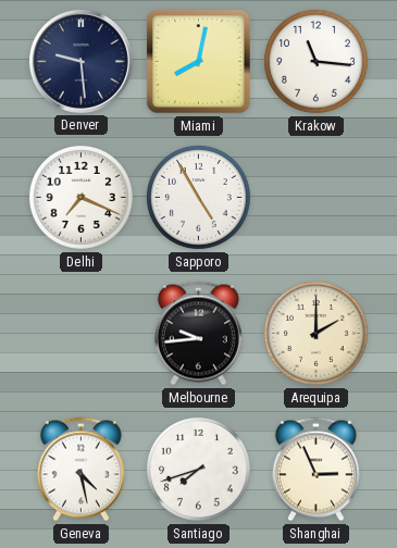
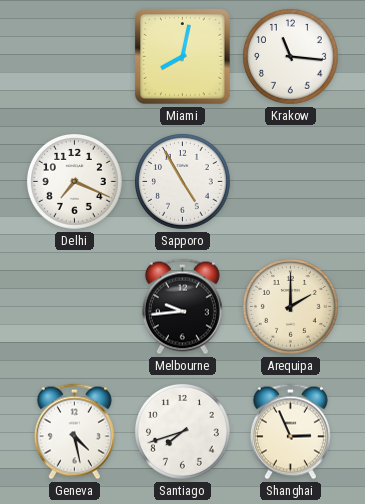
Denver: 9:29 -> none (80, 61)
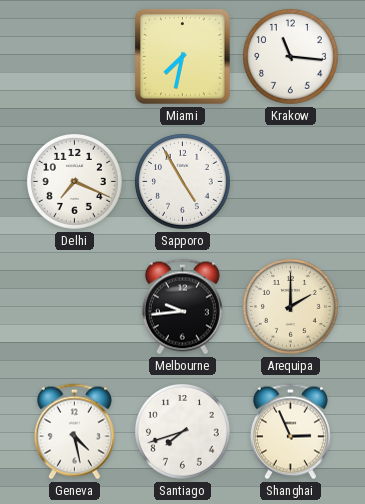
Miami: 8:02 -> 7:32 (183, 57)
